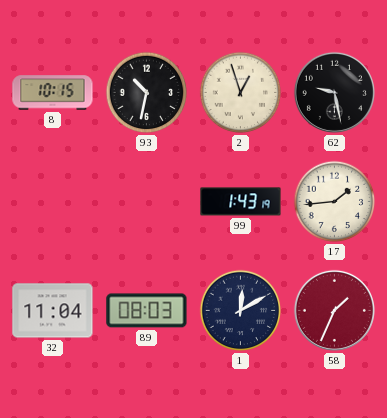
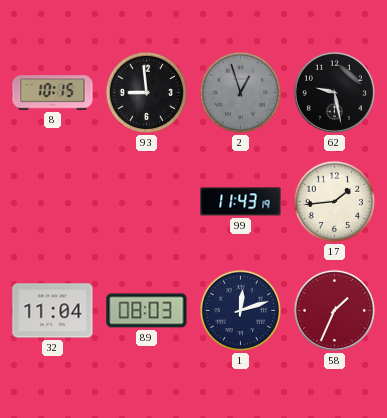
93: 10:32 -> 8:59 (147, 93)
2 dial: cream -> grey (241, 93)
99: 1:43 -> 11:43 (241, 202)
1: 12:10 -> 12:12 (241, 311)
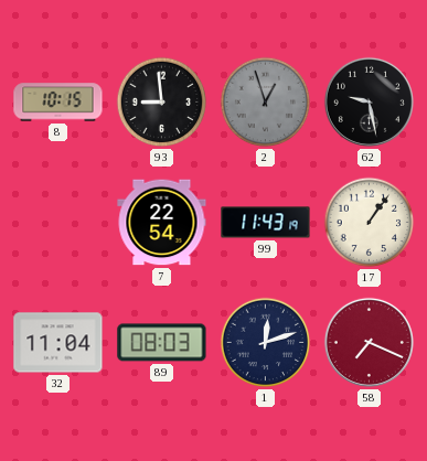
7: none -> 22:54 (162, 223)
17: 1:44 -> 1:06 (370, 223)
58: 1:34 -> 7:19 (369, 342)
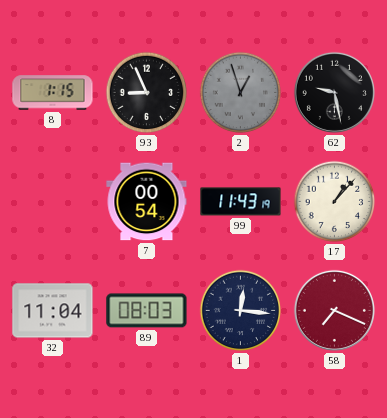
8: 10:15 -> 1:15 (53, 93)
93: 8:59 -> 8:56 (147, 93)
7: 22:54 -> 00:54 (147, 202)
17: 1:06 -> 1:07 (335, 202)
1: 12:12 -> 12:16 (241, 311)
